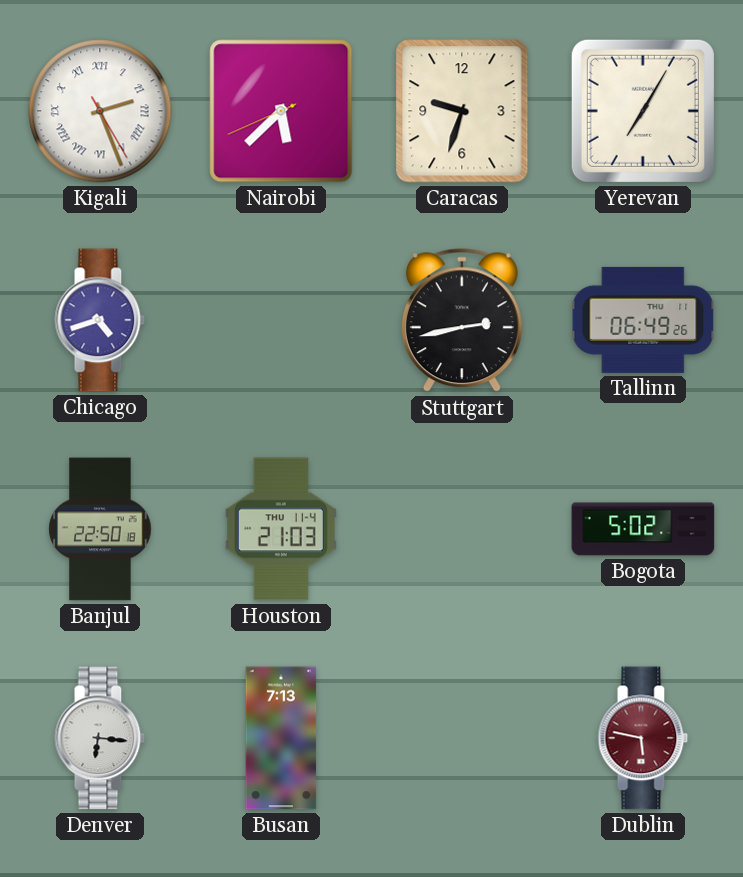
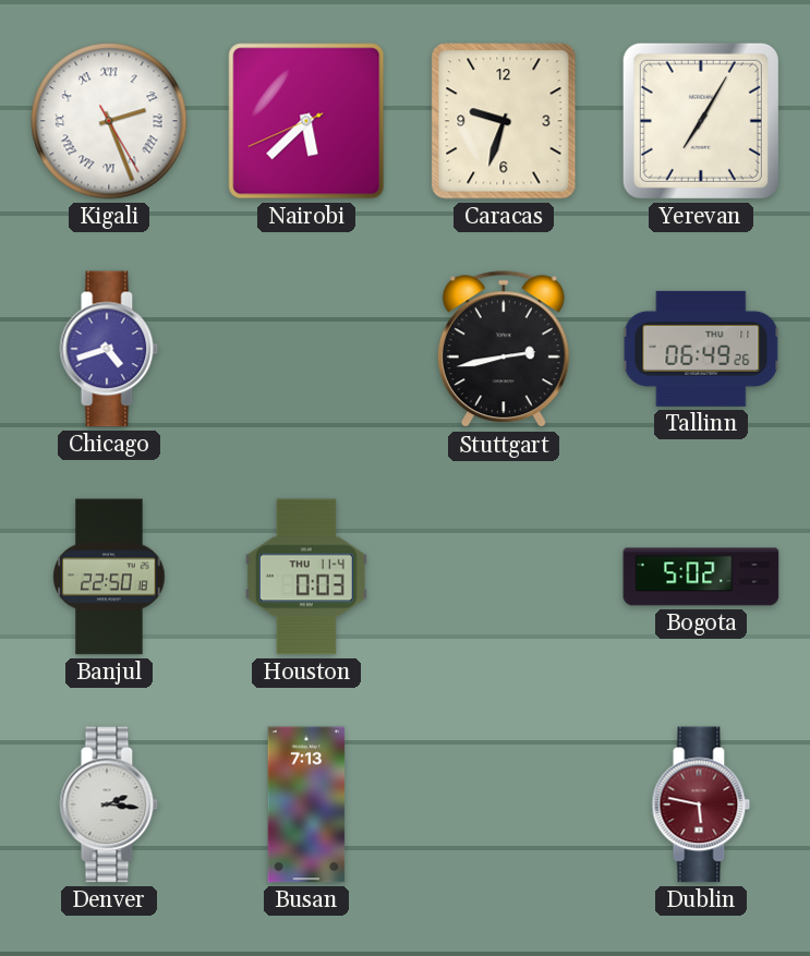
Houston: 21:03 -> 0:03 (306, 577)
Denver: 6:16 -> 2:16 (109, 804)
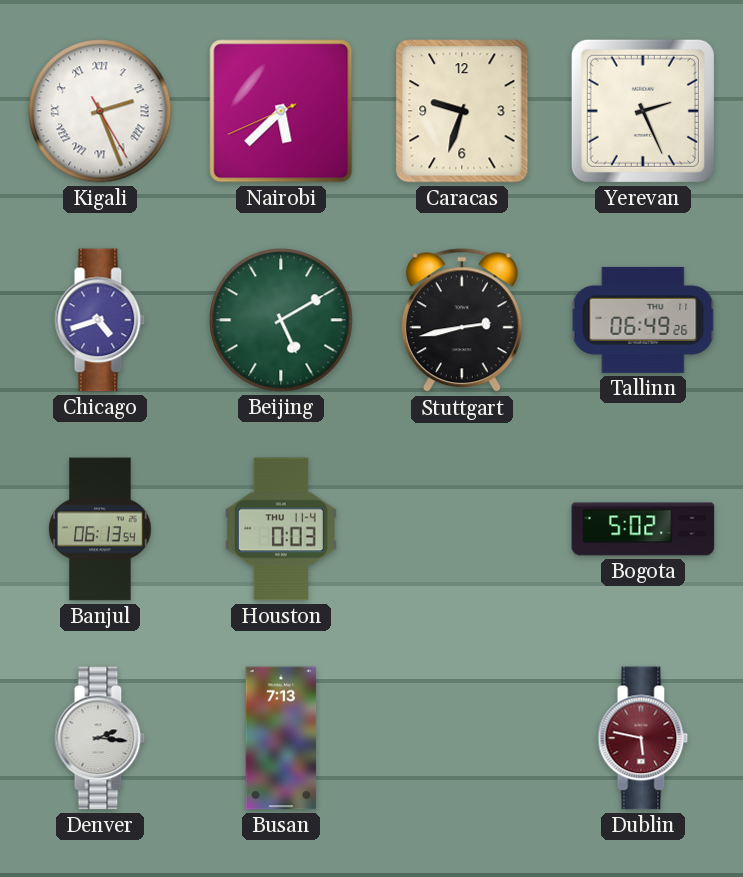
Yerevan: 7:05 -> 2:26 (643, 111)
Beijing: none -> 5:10 (281, 320)
Banjul: 22:50 -> 06:13 (100, 529)
